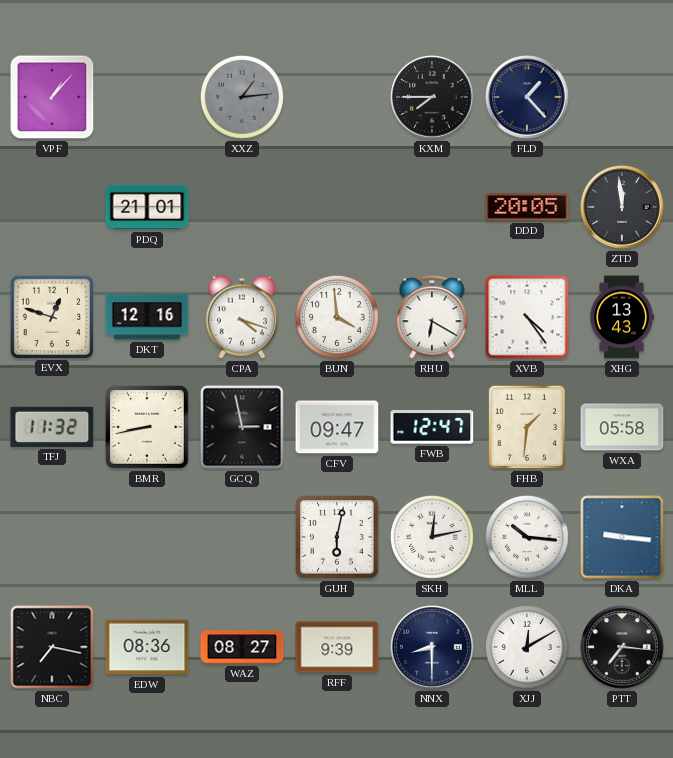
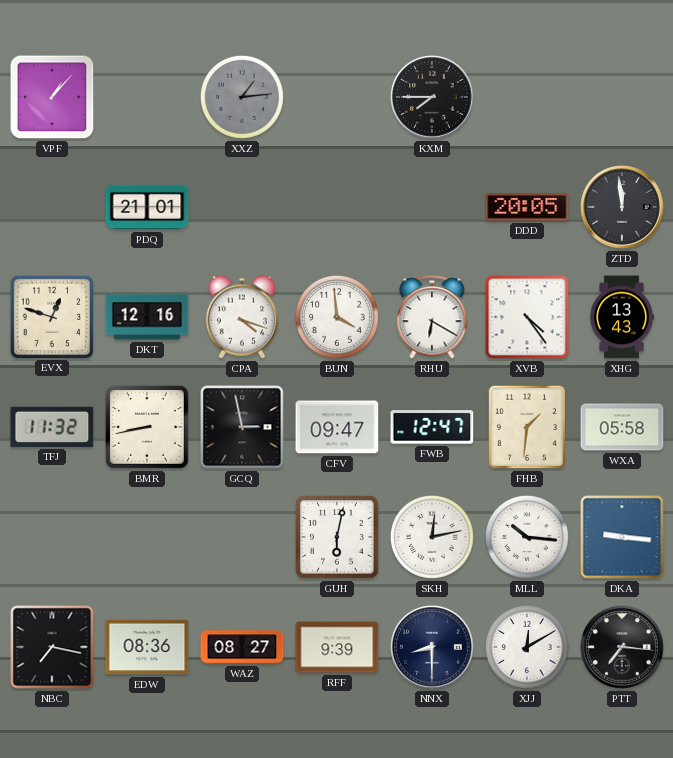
FLD: 1:23 -> none (527, 97)
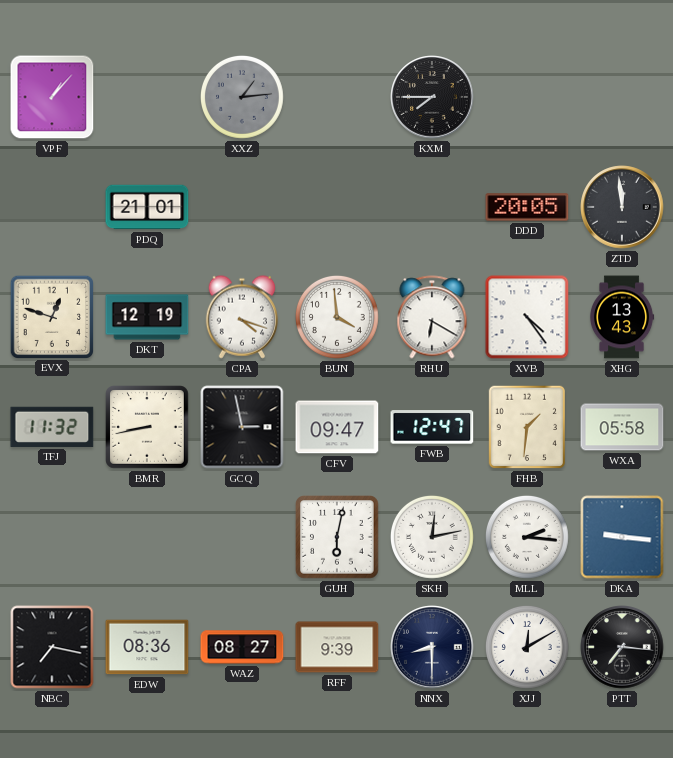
DKT: 12:16 -> 12:19 (147, 317)
MLL: 10:16 -> 2:16 (527, 537)
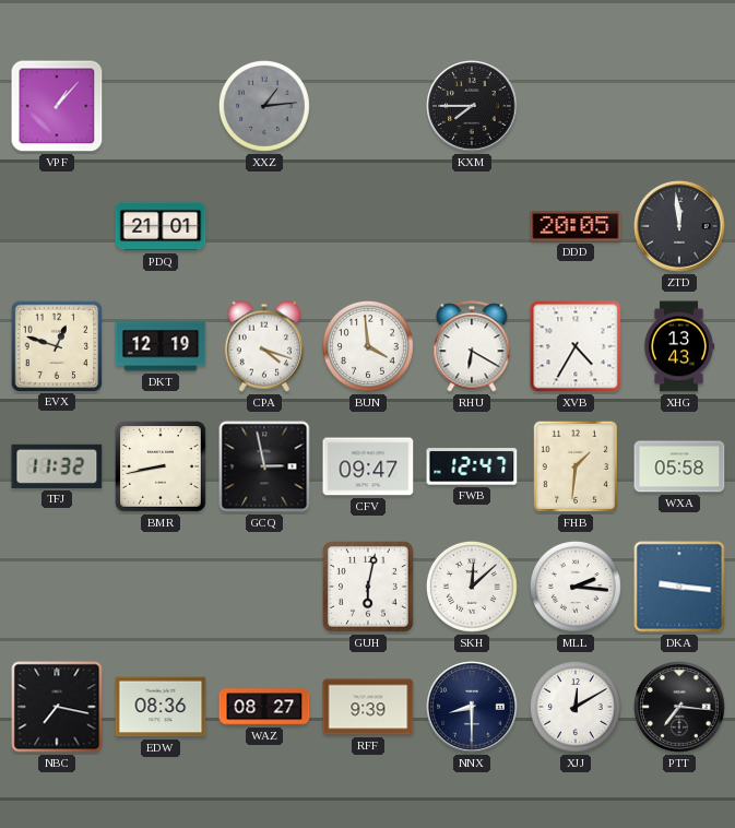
XVB: 4:24 -> 4:35 (576, 346)
SKH: 12:13 -> 12:08 (472, 587)
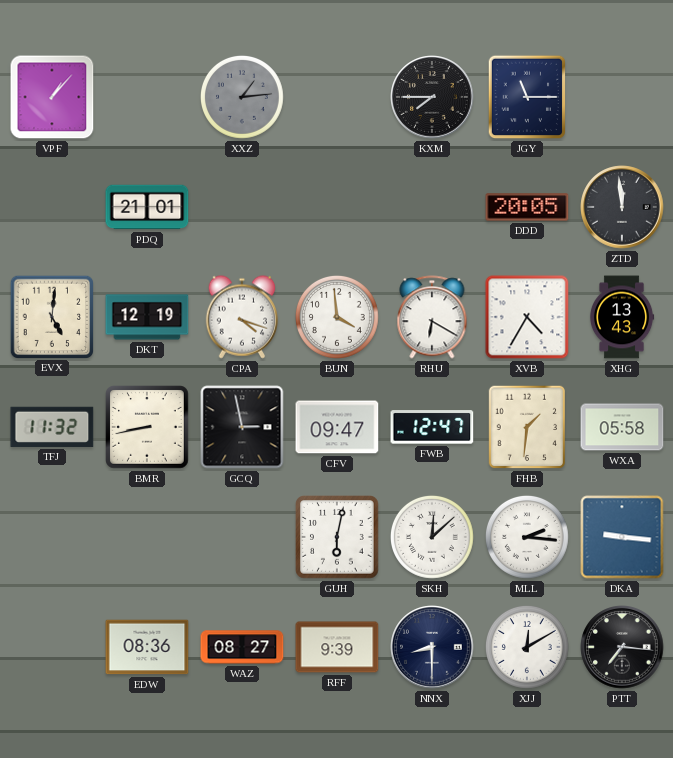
JGY: none -> 11:15 (527, 97)
EVX: 12:48 -> 5:01 (51, 316)
NBC: 7:17 -> none (57, 707)
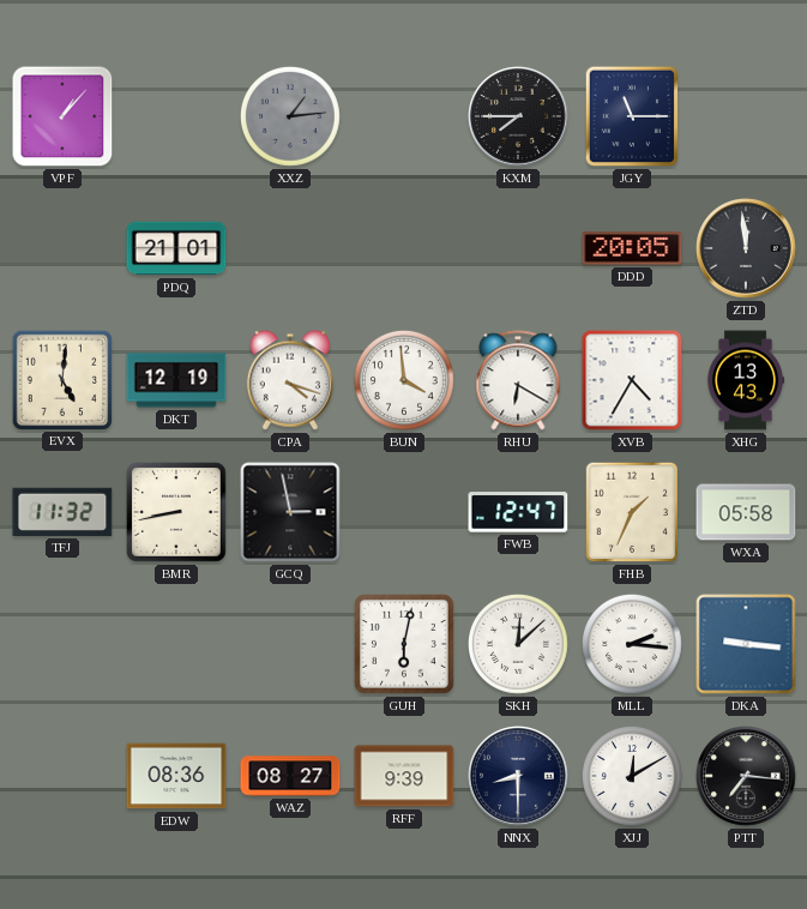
CFV: 09:47 -> none (337, 427)
FHB: 1:31 -> 1:34 (631, 512)
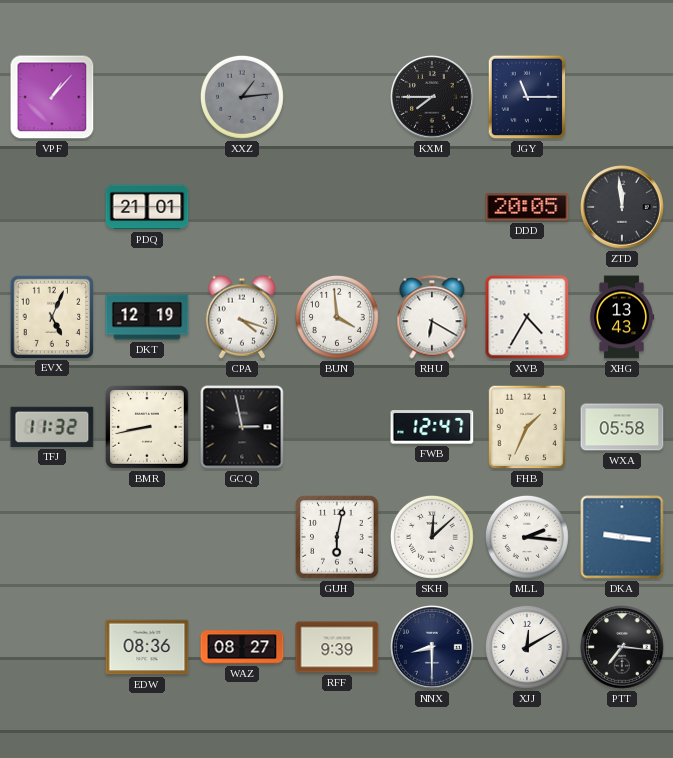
EVX: 5:01 -> 5:04 (51, 316)
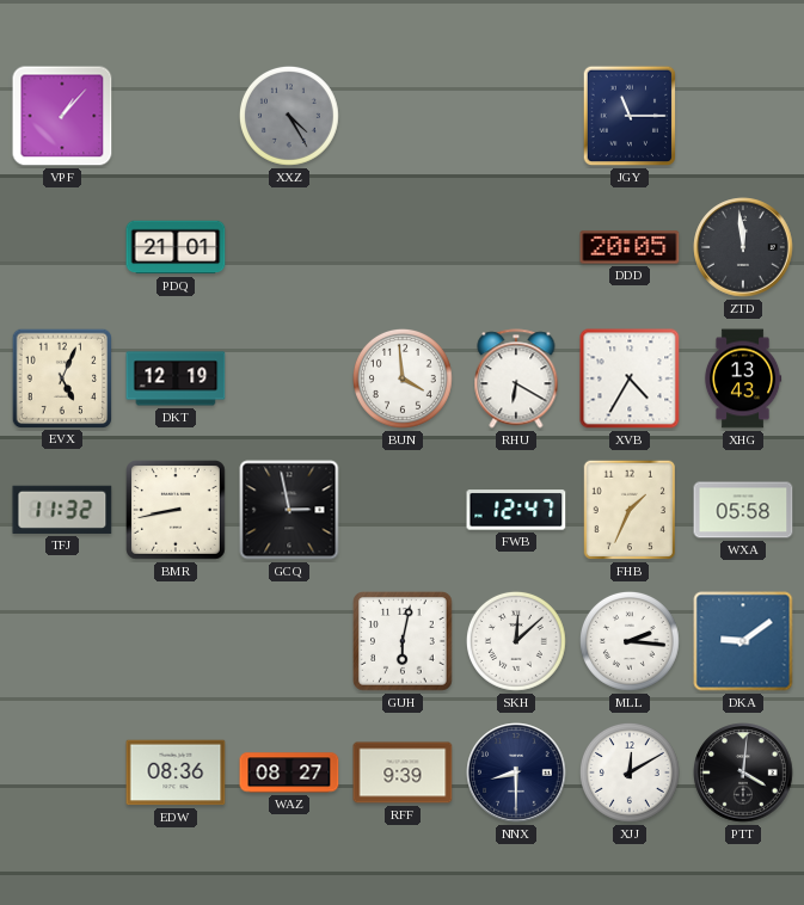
XXZ: 1:14 -> 4:25 (289, 116)
KXM: 7:45 -> none (432, 97)
CPA: 4:18 -> none (241, 317)
DKA: 9:16 -> 9:09 (743, 641)
PTT: 7:16 -> 4:01 (743, 772)
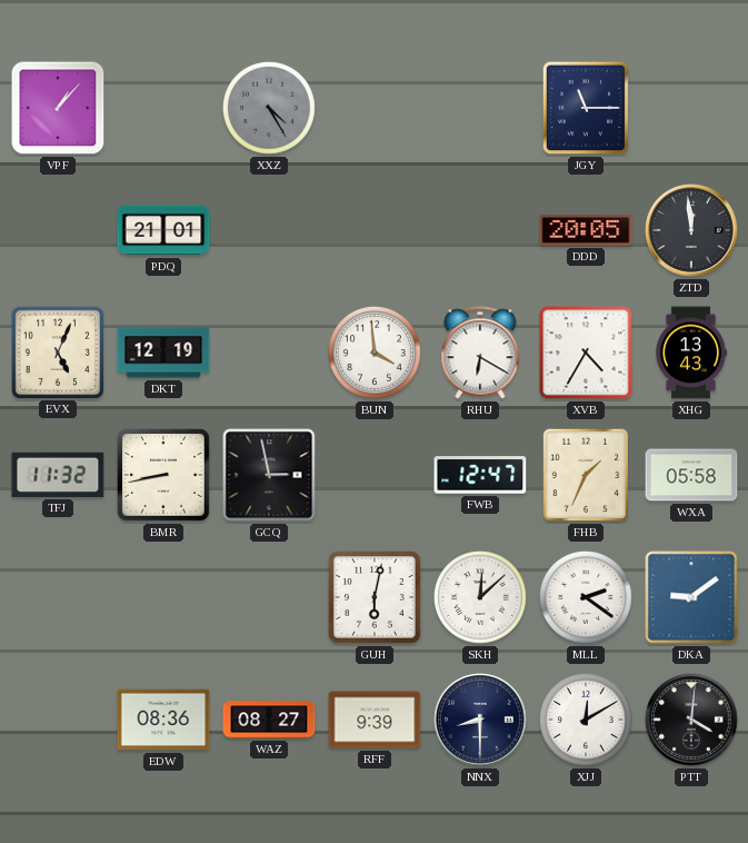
MLL: 2:16 -> 2:21 (586, 597)
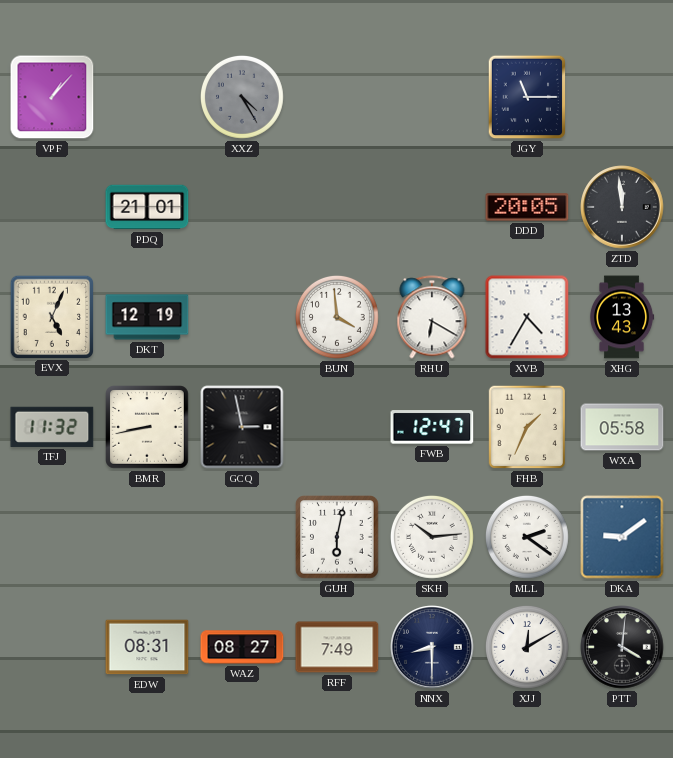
SKH: 12:08 -> 10:14 (432, 537)
EDW: 08:36 -> 08:31 (147, 647)
RFF: 9:39 -> 7:49 (337, 647)
